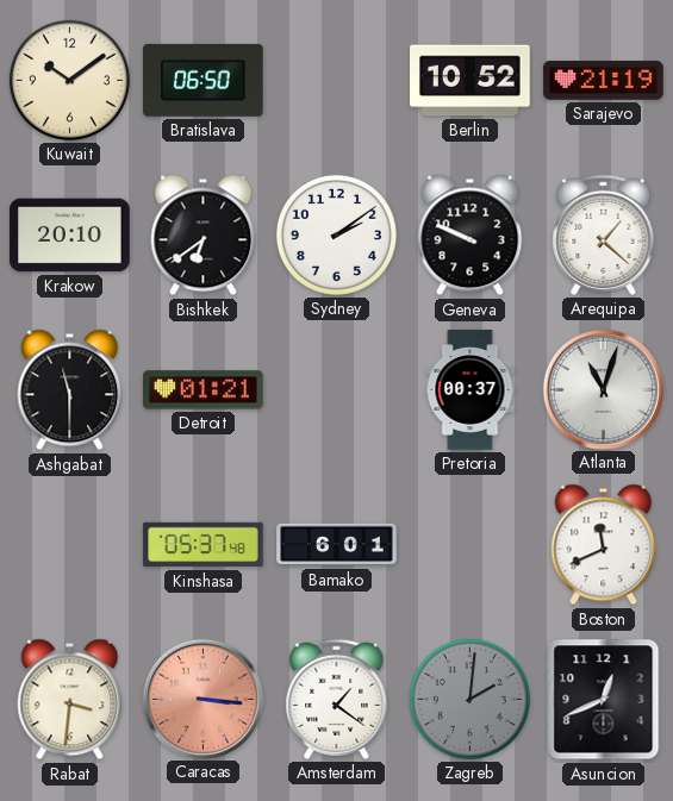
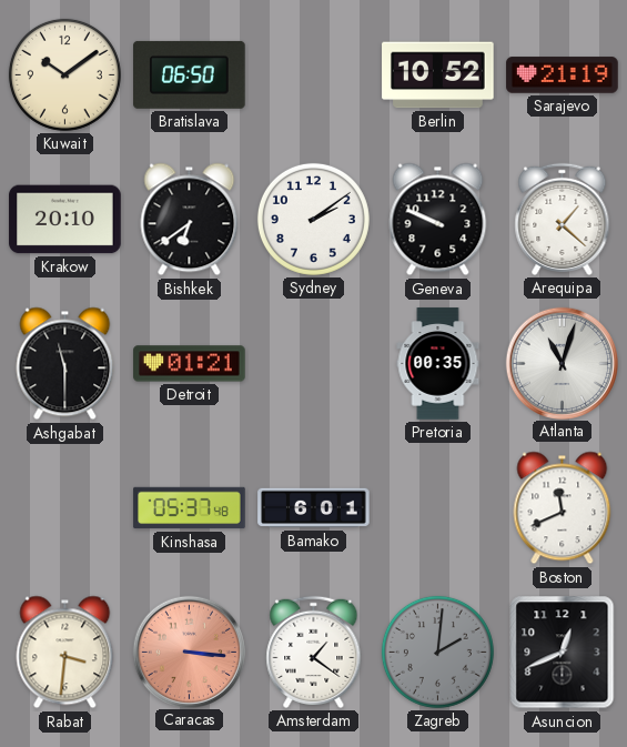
Pretoria: 00:37 -> 00:35 (438, 364)
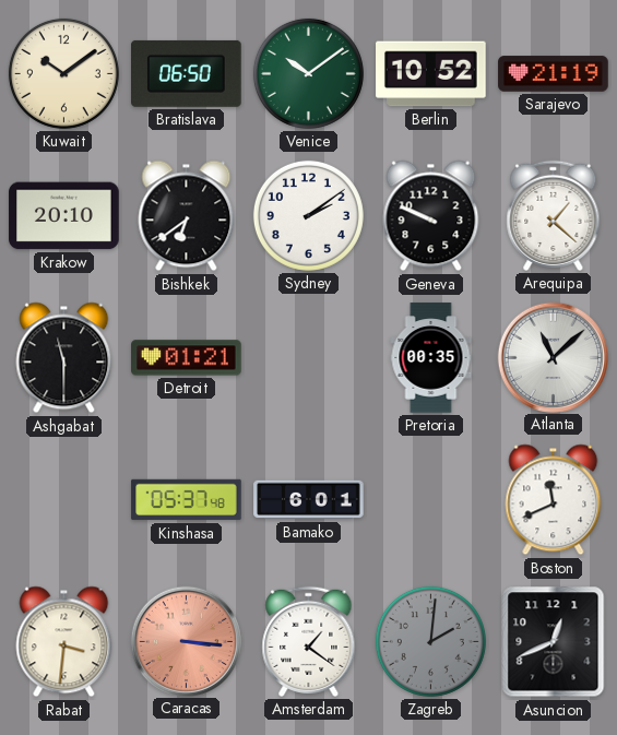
Venice: none -> 10:09 (308, 73)
Atlanta: 11:03 -> 11:08 (553, 357)
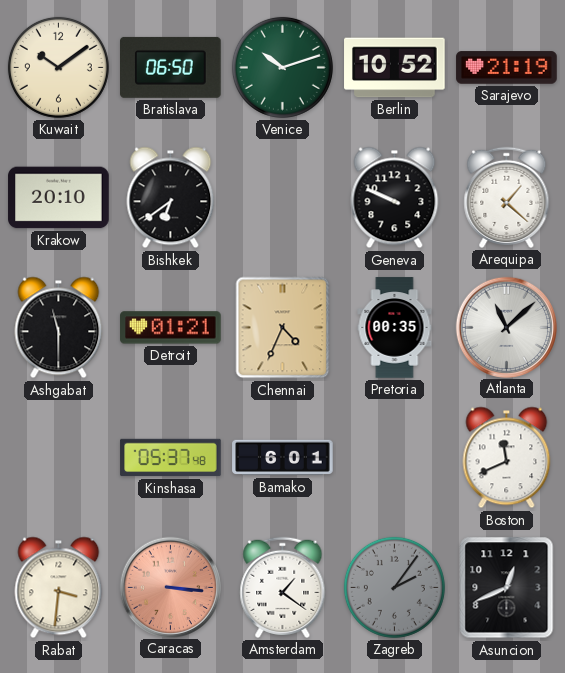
Venice: 10:09 -> 10:12 (282, 67)
Sydney: 2:09 -> none (308, 215)
Chennai: none -> 4:34 (283, 328)
Zagreb: 2:01 -> 2:06 (394, 587)
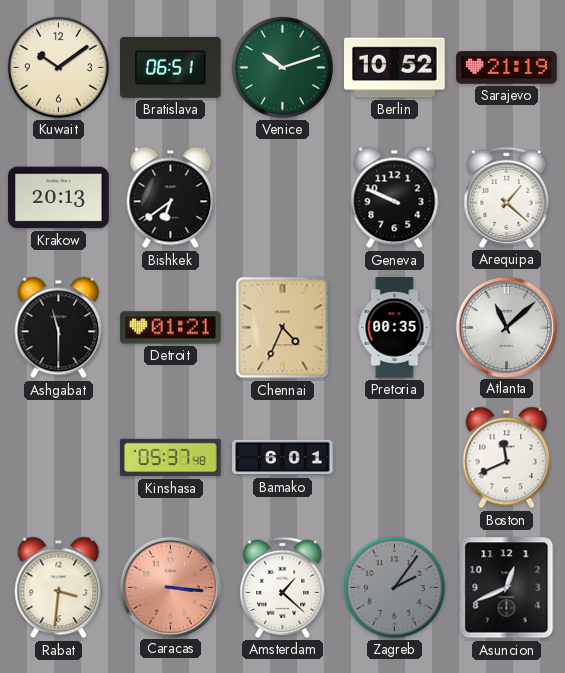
Bratislava: 06:50 -> 06:51 (171, 67)
Krakow: 20:10 -> 20:13 (59, 198)
Amsterdam: 1:21 -> 1:22 (283, 587)
